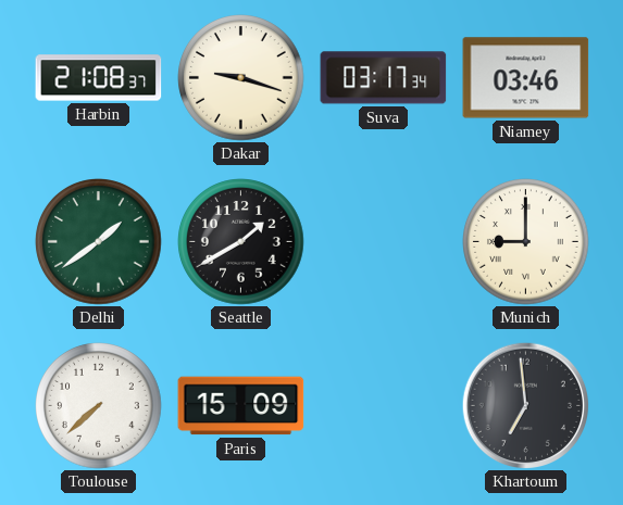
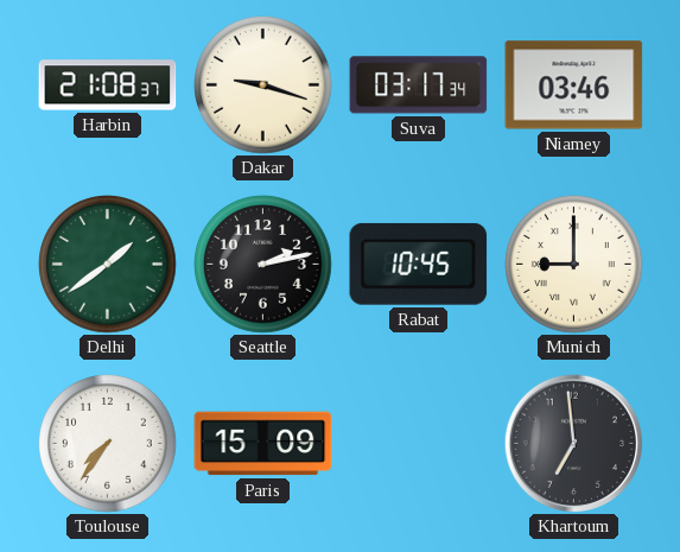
Seattle: 1:40 -> 2:13 (263, 265)
Rabat: none -> 10:45 (419, 264)
Toulouse: 7:38 -> 7:36 (108, 444)
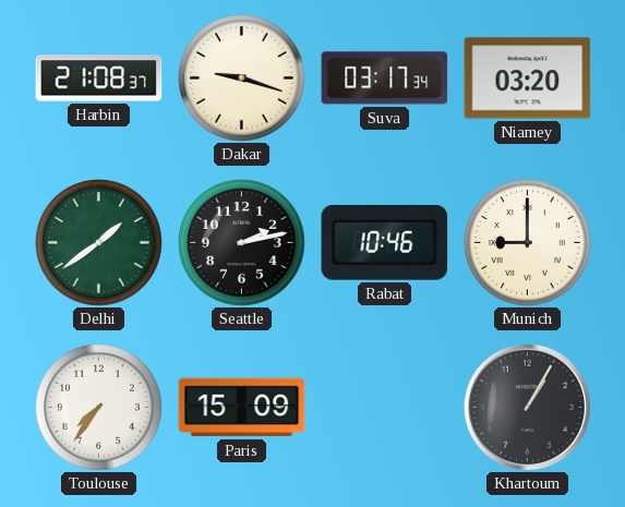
Niamey: 03:46 -> 03:20 (528, 79)
Rabat: 10:45 -> 10:46 (385, 242)
Khartoum: 6:59 -> 1:05 (527, 407)
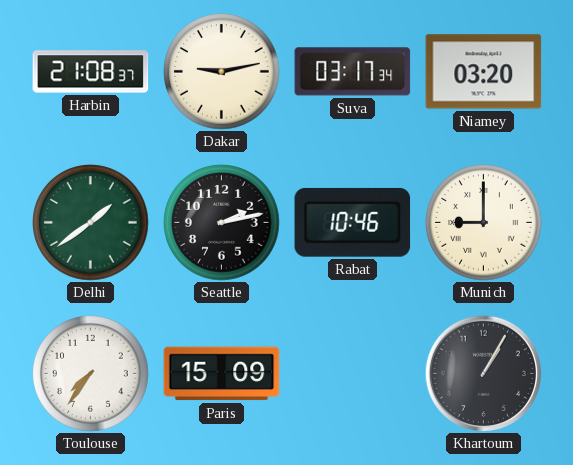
Dakar: 9:18 -> 9:13 (222, 72)
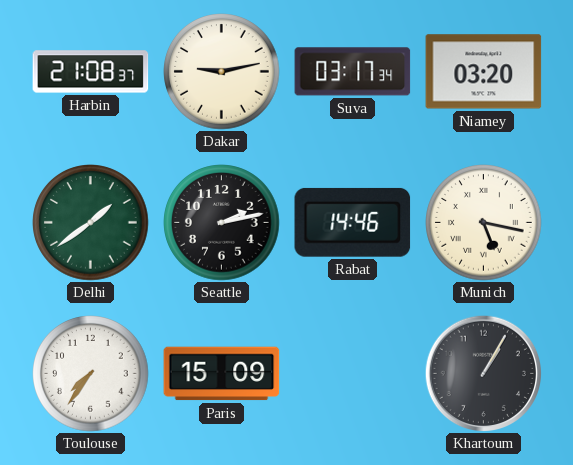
Rabat: 10:46 -> 14:46 (353, 222)
Munich: 9:00 -> 5:17 (484, 223)
